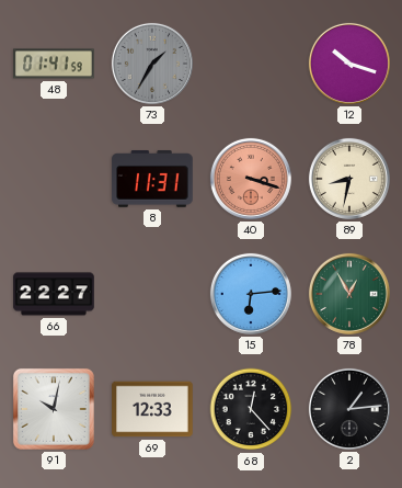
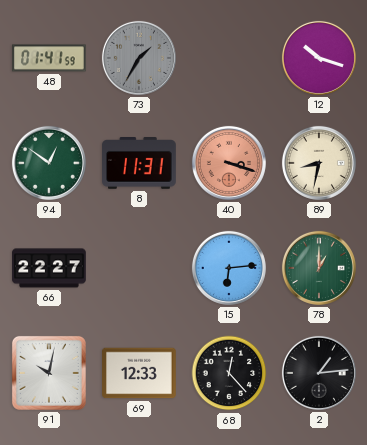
94: none -> 12:51 (49, 163)
78: 12:55 -> 1:00 (319, 268)
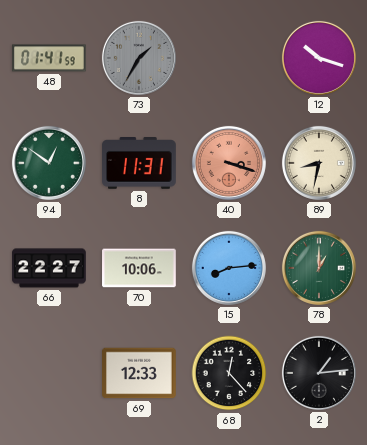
70: none -> 10:06 (139, 268)
15: 6:14 -> 8:14 (229, 268)
91: 10:02 -> none (49, 373)
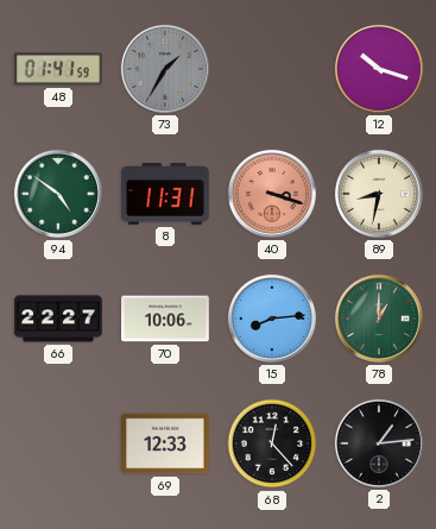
94: 12:51 -> 4:51 (58, 194)
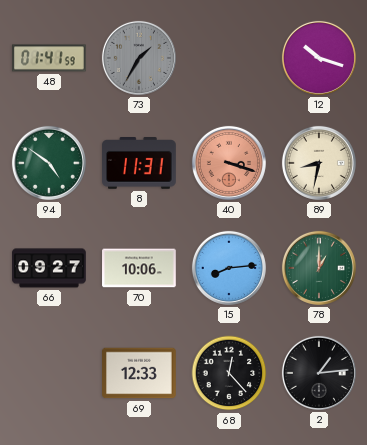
66: 22:27 -> 09:27 (49, 268)
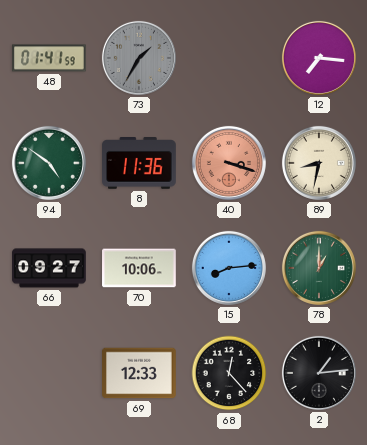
12: 10:18 -> 7:16 (319, 58)
8: 11:31 -> 11:36 (139, 164)
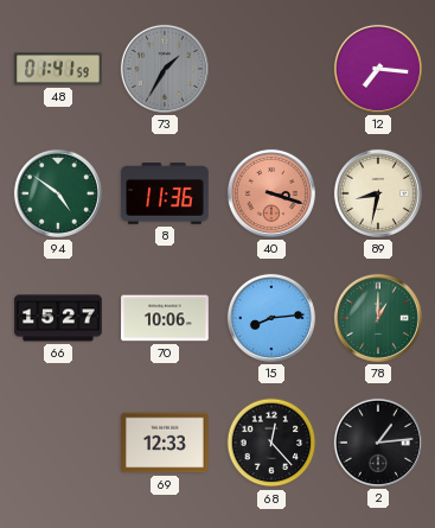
66: 09:27 -> 15:27 (58, 318)
